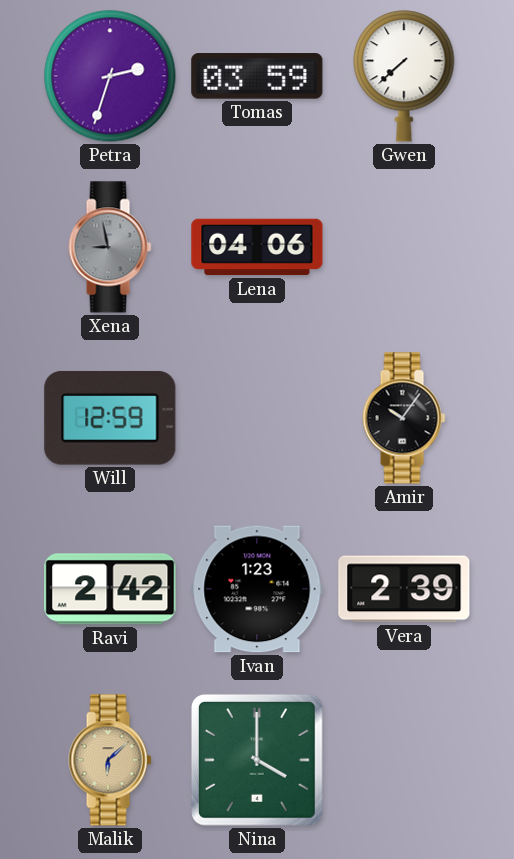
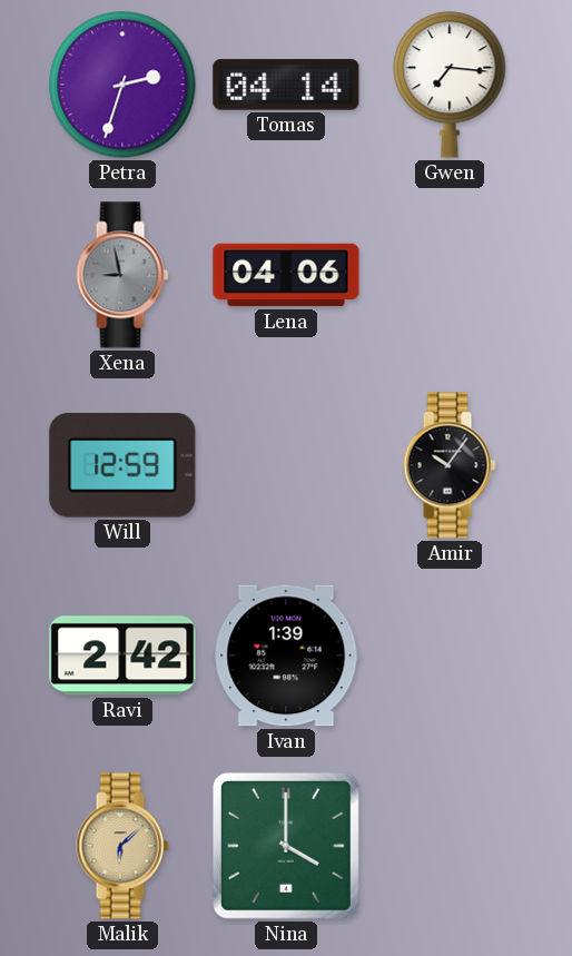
Tomas: 03:59 -> 04:14 (286, 85)
Gwen: 7:38 -> 7:16 (450, 85)
Ivan: 1:23 -> 1:39 (286, 656)
Vera: 2:39 -> none (404, 589)
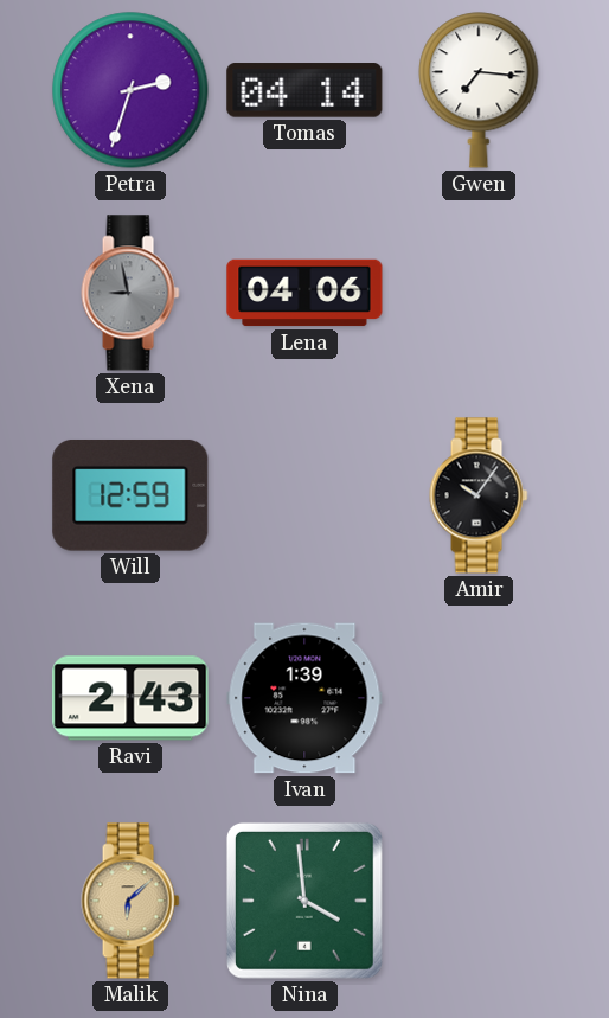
Ravi: 2:42 -> 2:43 (130, 698)
Nina: 4:00 -> 3:59 (304, 901)
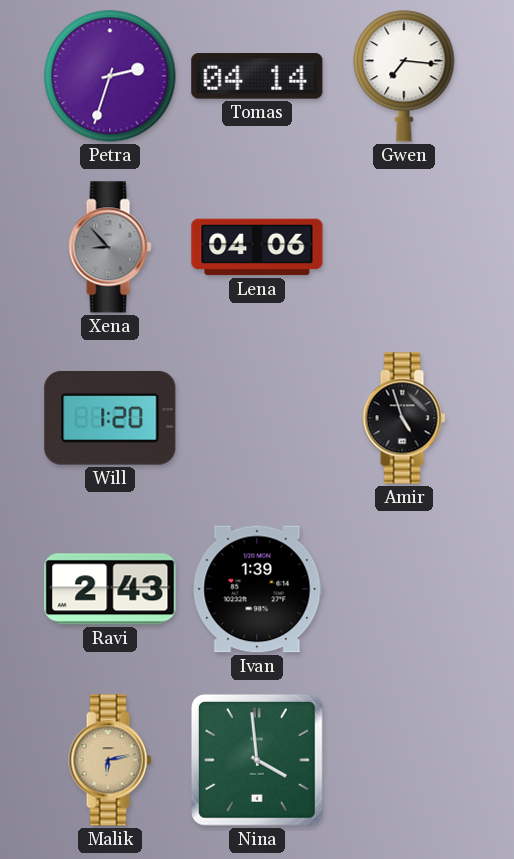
Xena: 8:58 -> 8:53 (110, 247)
Will: 12:59 -> 1:20 (110, 418)
Amir: 10:06 -> 4:57 (404, 418)
Malik: 6:08 -> 6:13 (110, 760)
